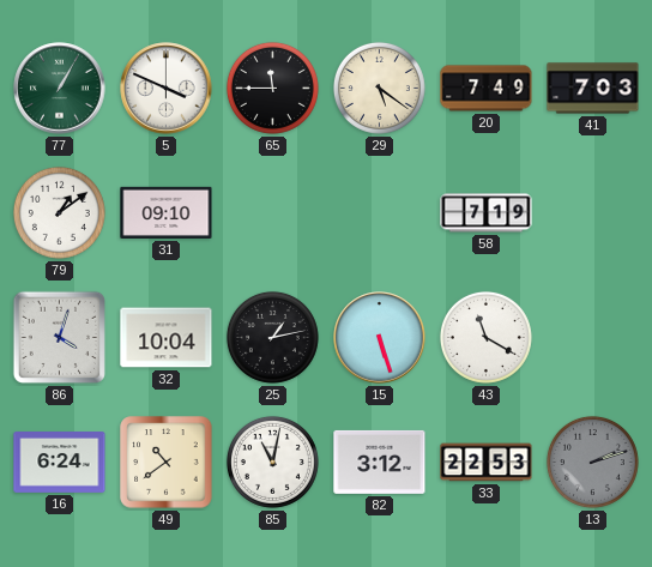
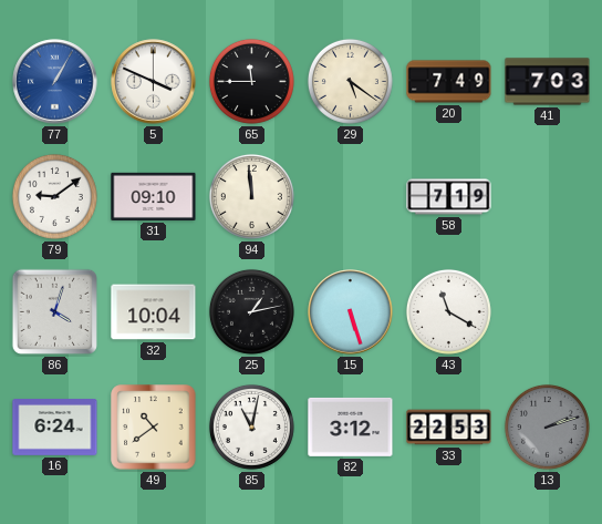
77 dial: green -> blue (55, 82)
79: 1:09 -> 9:09 (54, 196)
94: none -> 11:59 (251, 196)
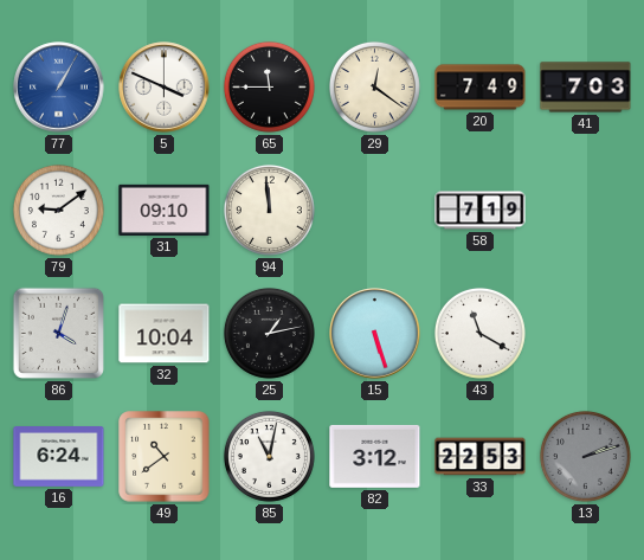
29: 5:21 -> 12:21 (374, 86)
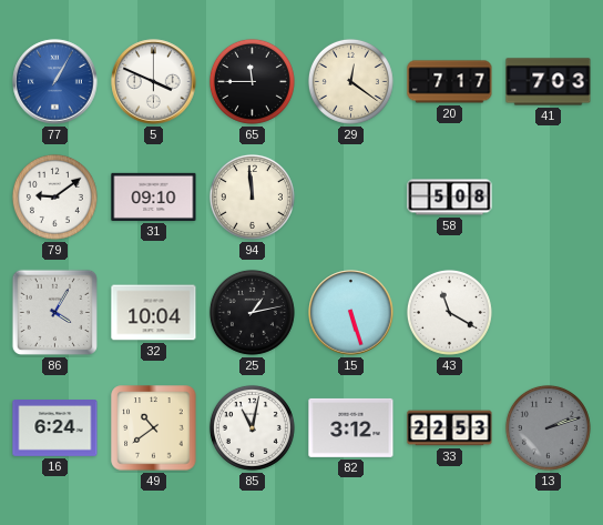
20: 7:49 -> 7:17 (450, 82)
58: 7:19 -> 5:08 (450, 198)
86: 4:03 -> 4:05 (54, 312)
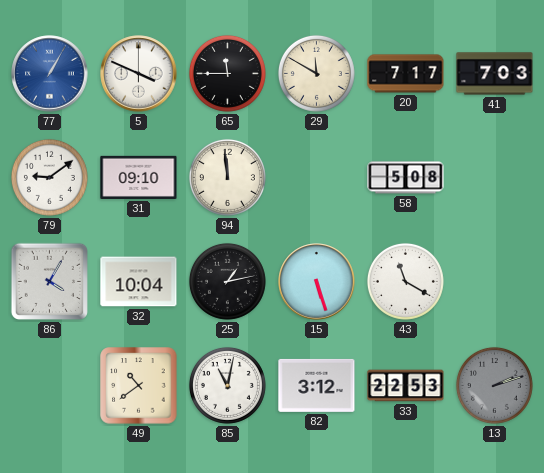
29: 12:21 -> 11:50 (316, 73)
16: 6:24 -> none (55, 428)
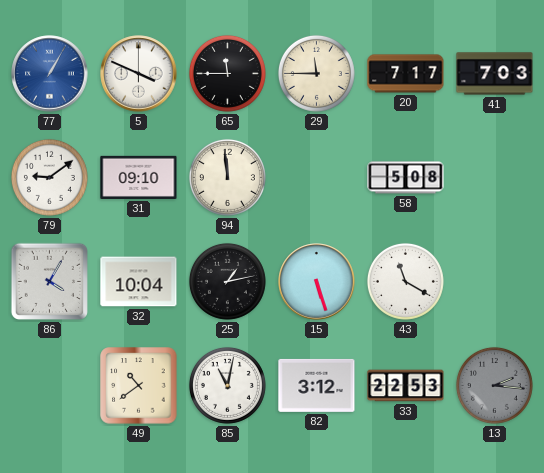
29: 11:50 -> 11:45 (316, 73)
13: 2:12 -> 2:16 (494, 385)
